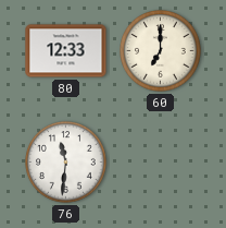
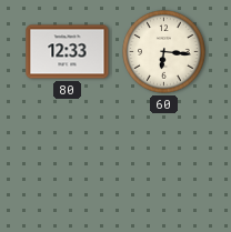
60: 7:00 -> 6:16 (164, 52)
76: 11:31 -> none (66, 163)
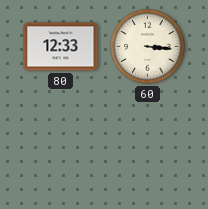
60: 6:16 -> 3:16 (148, 47)
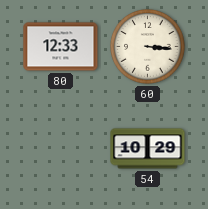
54: none -> 10:29 (148, 149)
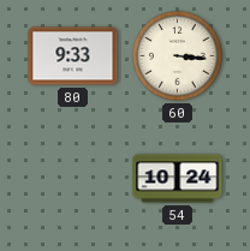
80: 12:33 -> 9:33 (73, 56)
54: 10:29 -> 10:24 (178, 179)
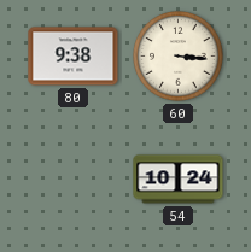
80: 9:33 -> 9:38 (74, 57)
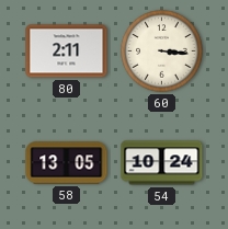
80: 9:38 -> 2:11 (67, 51)
58: none -> 13:05 (67, 163)
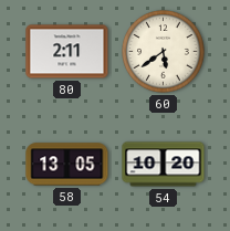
60: 3:16 -> 5:39 (164, 52)
54: 10:24 -> 10:20 (164, 165)
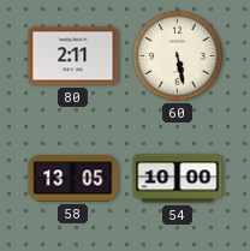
60: 5:39 -> 5:28 (178, 56)
54: 10:20 -> 10:00 (178, 179)
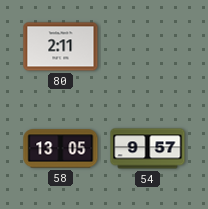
60: 5:28 -> none (178, 56)
54: 10:00 -> 9:57 (148, 149)
